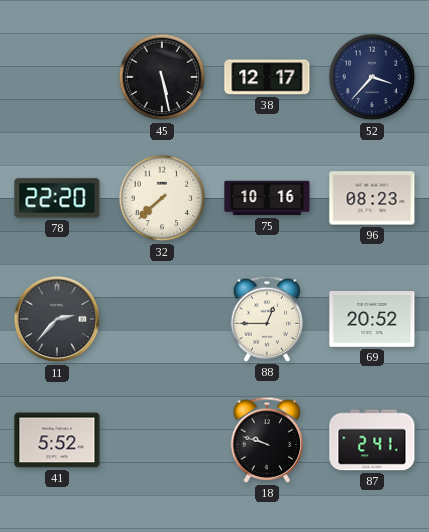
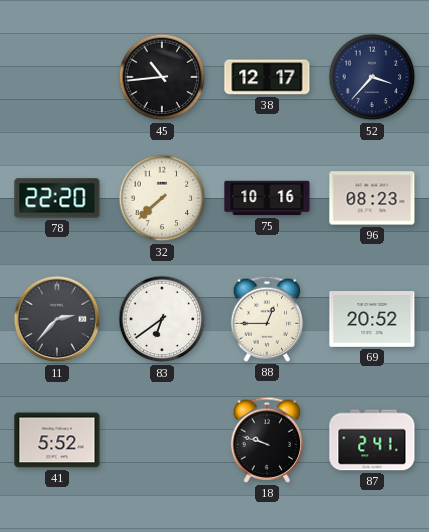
45: 5:28 -> 10:44 (162, 77)
83: none -> 6:39 (162, 319)
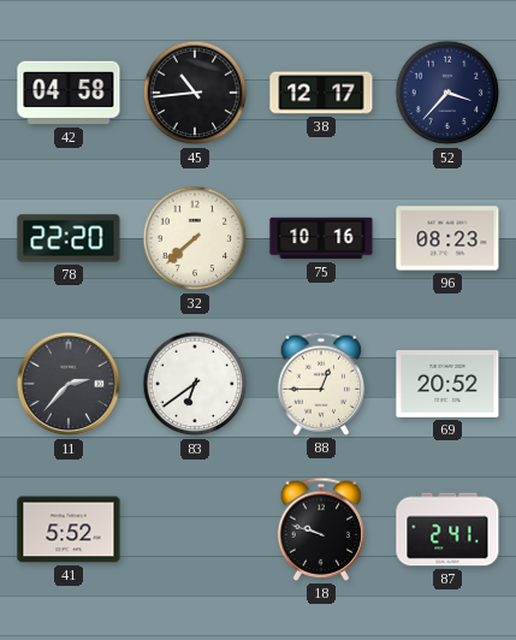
42: none -> 04:58 (69, 93)
